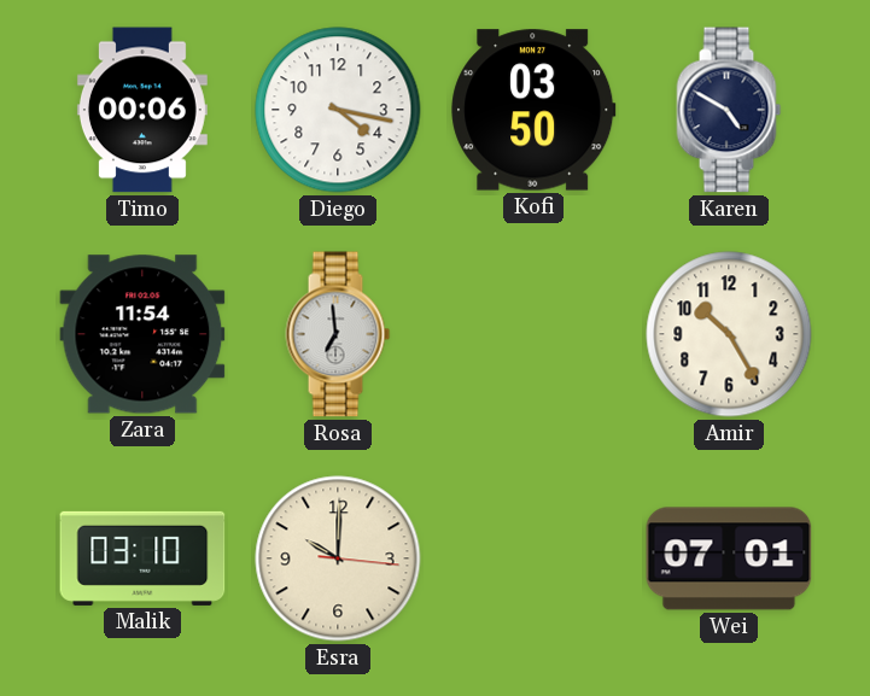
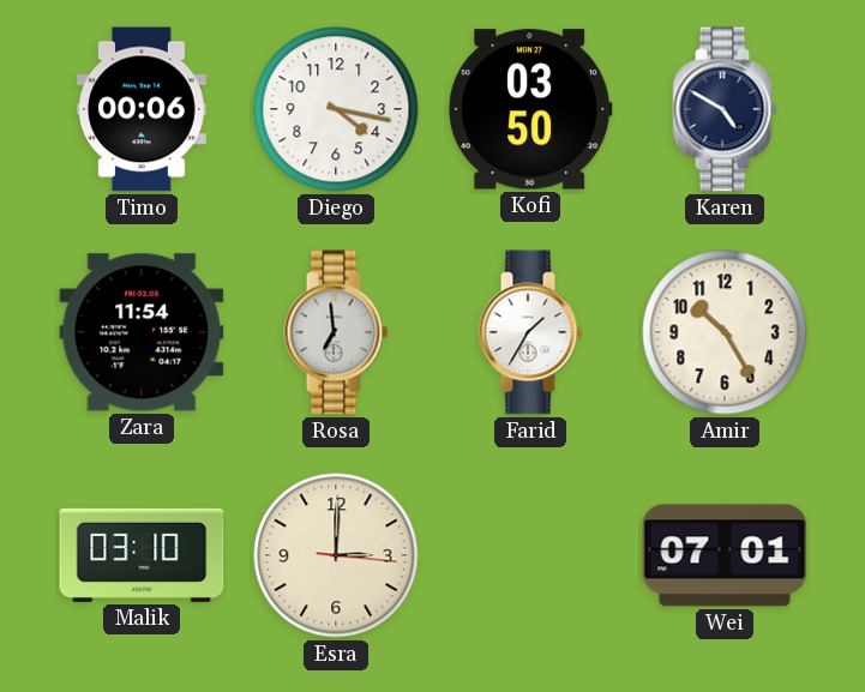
Farid: none -> 1:35 (530, 332)
Esra: 10:00 -> 3:00 (336, 555)
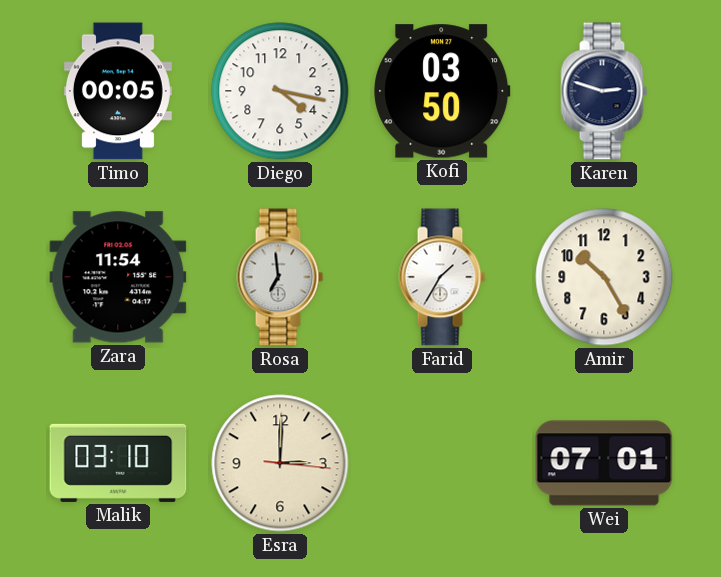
Timo: 00:06 -> 00:05 (118, 91)
Karen: 4:50 -> 2:48 (604, 91)
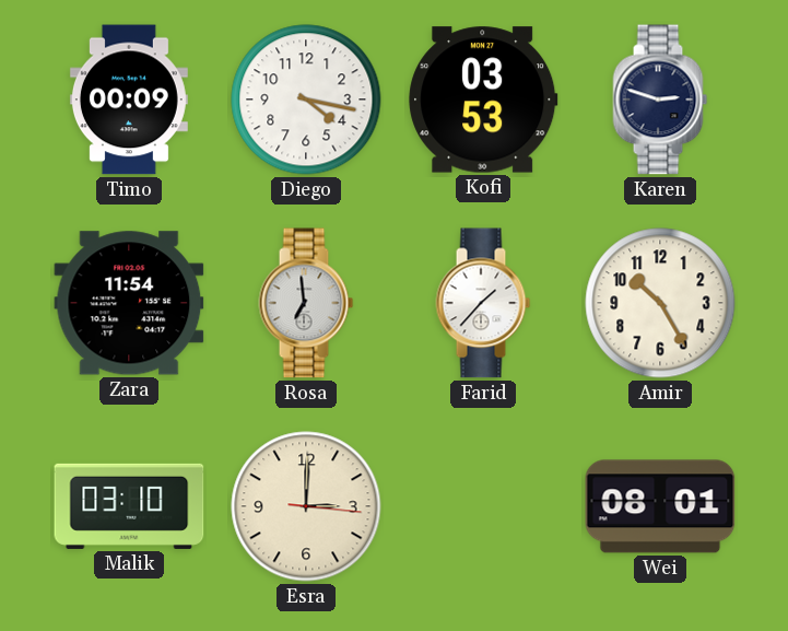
Timo: 00:05 -> 00:09 (129, 100)
Kofi: 03:50 -> 03:53 (483, 100)
Farid: 1:35 -> 1:37 (483, 303)
Wei: 07:01 -> 08:01 (660, 506)
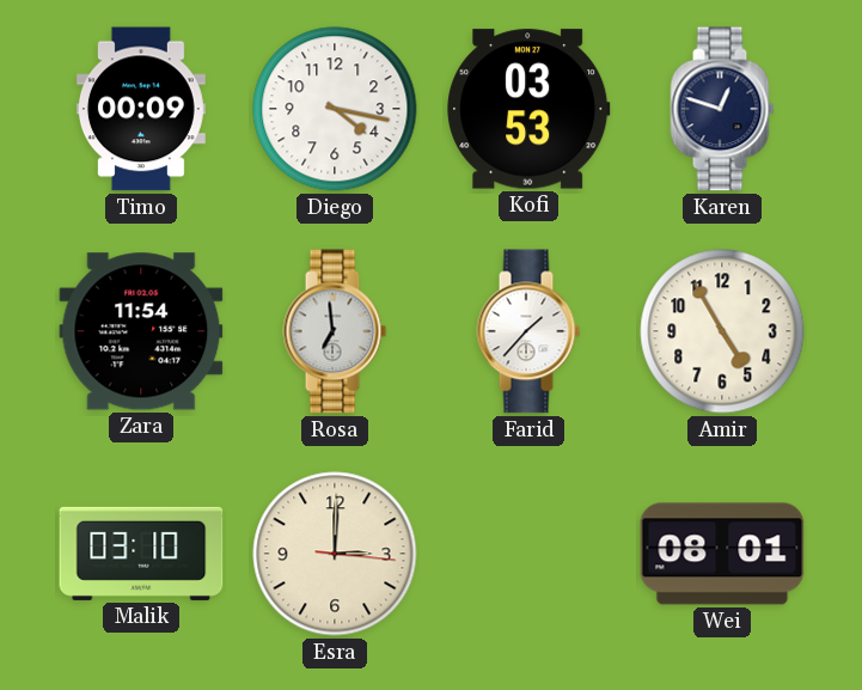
Karen: 2:48 -> 12:48 (722, 109)
Amir: 10:25 -> 4:55 (722, 331)
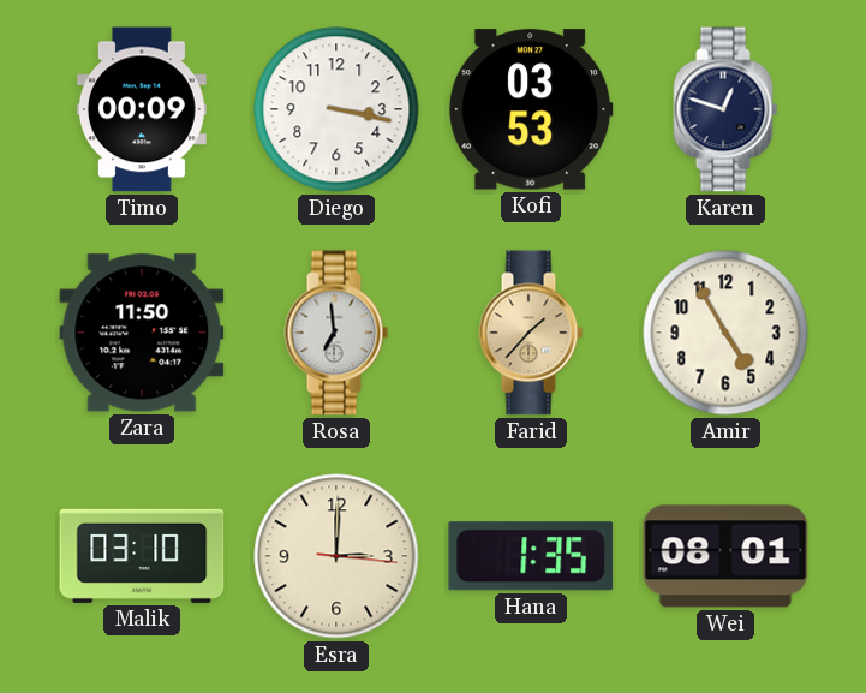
Diego: 4:17 -> 3:17 (336, 109)
Zara: 11:54 -> 11:50 (142, 333)
Farid dial: white -> champagne (531, 333)
Hana: none -> 1:35 (531, 556)
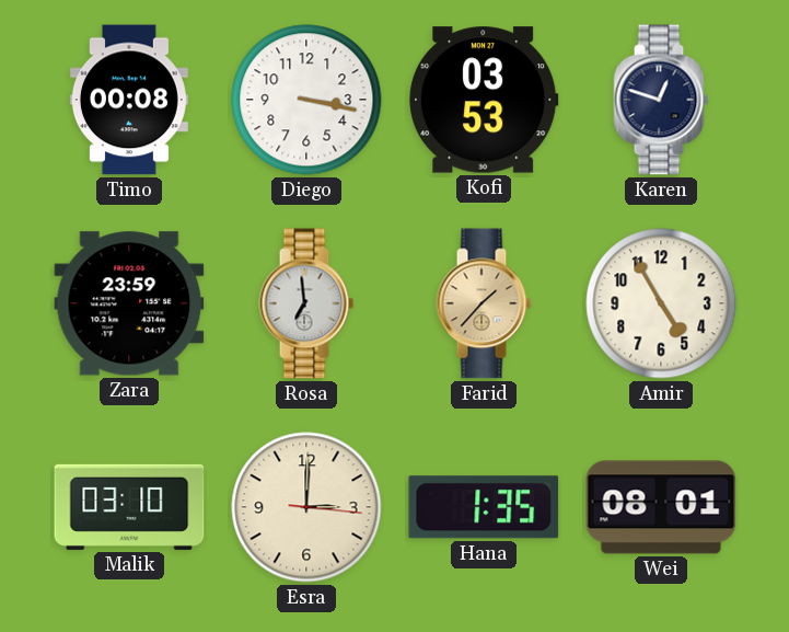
Timo: 00:09 -> 00:08 (129, 100)
Zara: 11:50 -> 23:59 (129, 303)
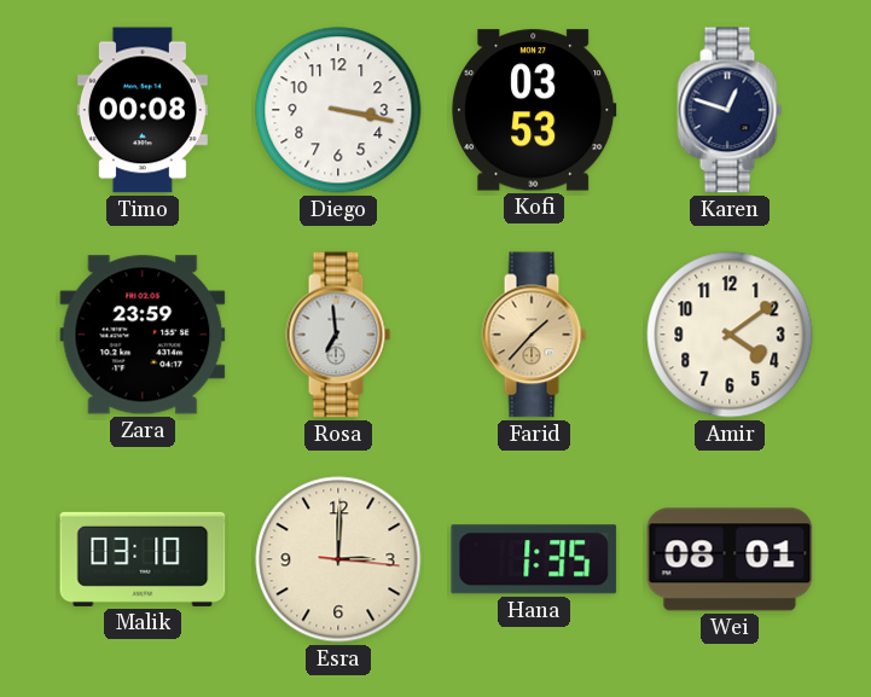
Amir: 4:55 -> 4:09 (730, 335)
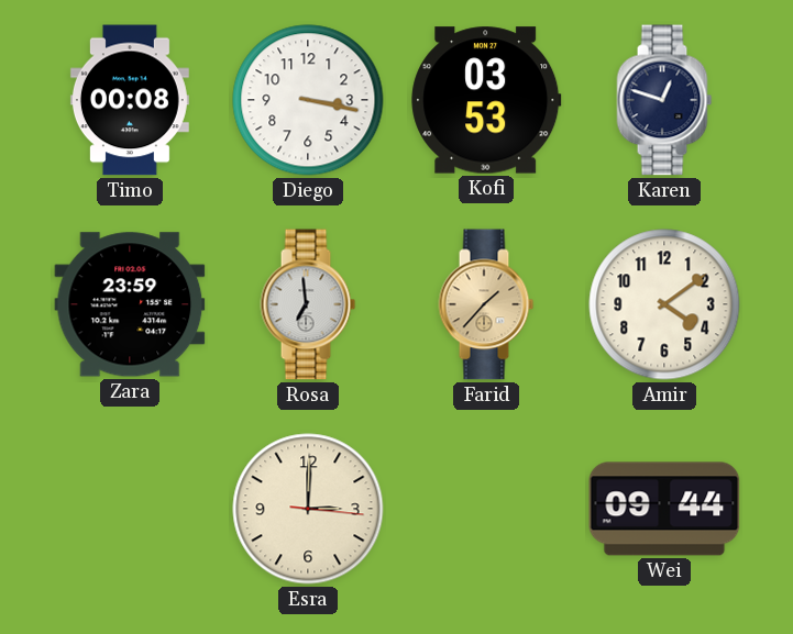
Malik: 03:10 -> none (143, 559)
Hana: 1:35 -> none (534, 559)
Wei: 08:01 -> 09:44 (664, 509)
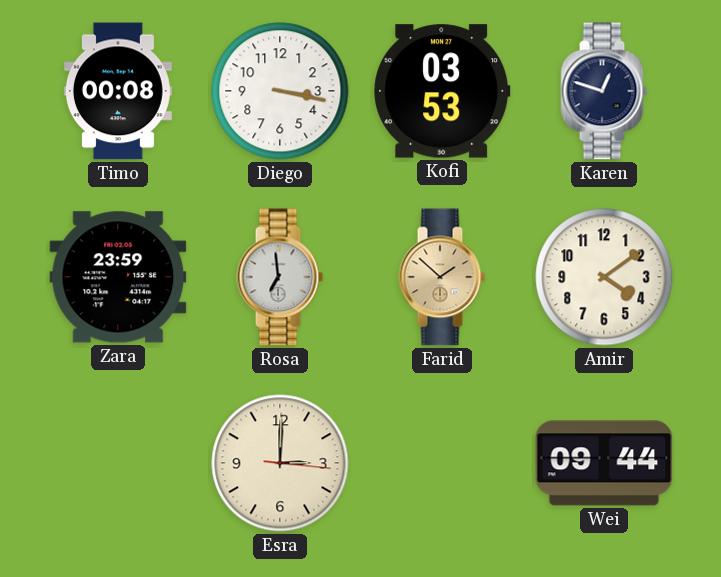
Farid: 1:37 -> 1:52 (442, 277)
